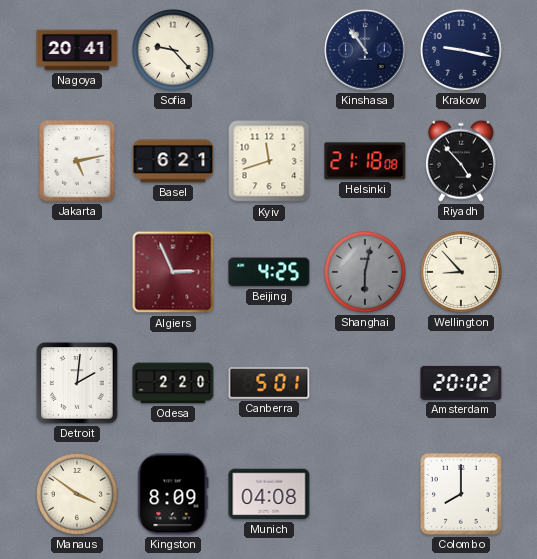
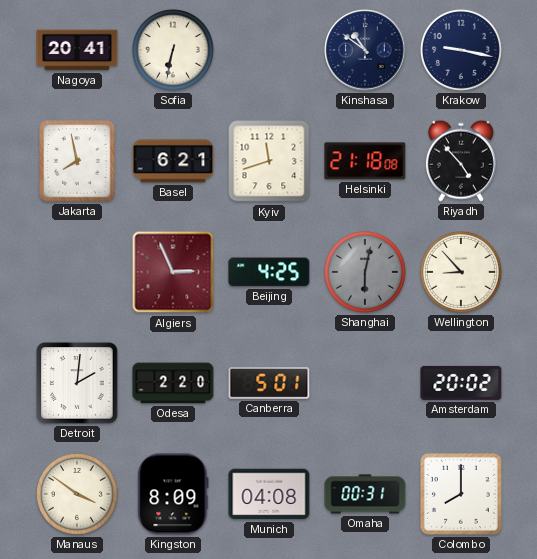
Sofia: 9:23 -> 6:32 (173, 50)
Kinshasa: 10:54 -> 10:51 (365, 50)
Jakarta: 5:13 -> 7:58 (77, 161)
Omaha: none -> 00:31 (365, 494)
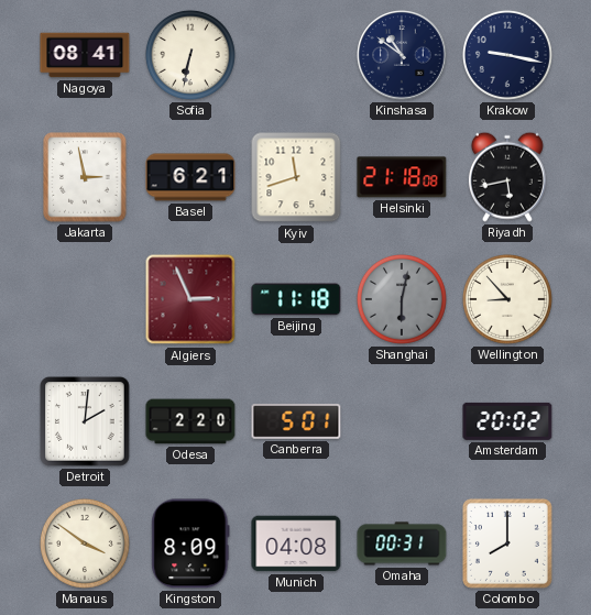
Nagoya: 20:41 -> 08:41 (85, 55)
Jakarta: 7:58 -> 2:58 (85, 177)
Riyadh: 4:53 -> 5:43 (507, 177)
Beijing: 4:25 -> 11:18 (296, 299)
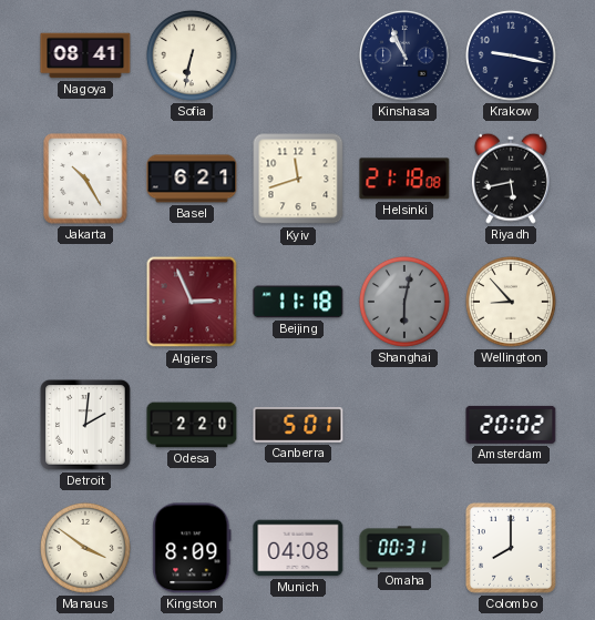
Kinshasa: 10:51 -> 10:56 (404, 55)
Jakarta: 2:58 -> 10:25 (85, 179)
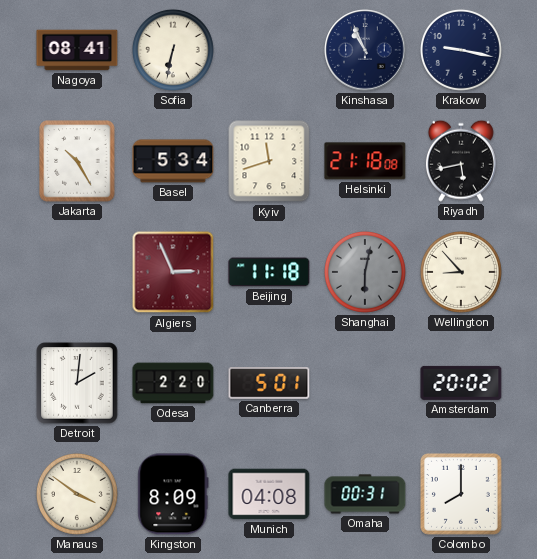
Basel: 6:21 -> 5:34 (173, 161)
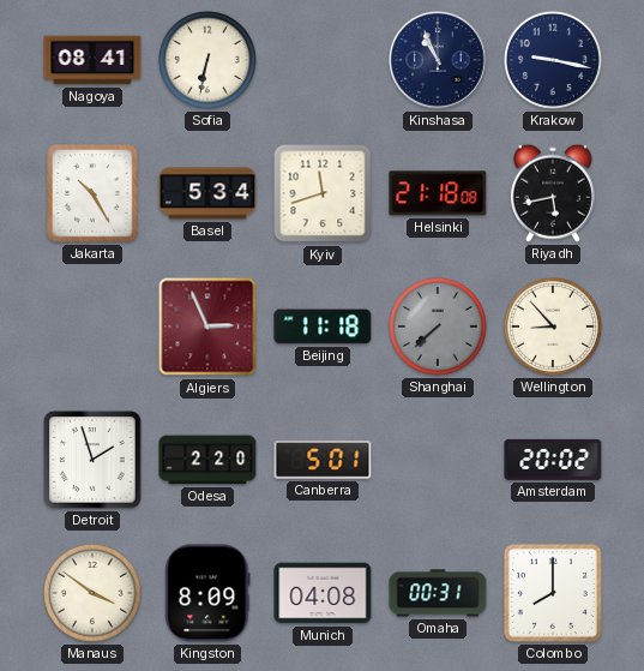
Shanghai: 6:02 -> 7:38 (438, 326)
Detroit: 2:01 -> 1:57 (92, 460)
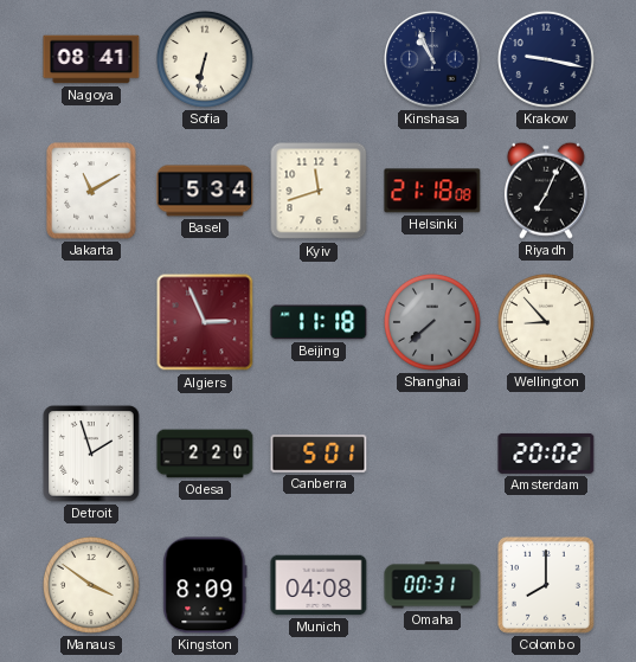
Jakarta: 10:25 -> 11:10 (91, 191)
Riyadh: 5:43 -> 7:04 (546, 191)
